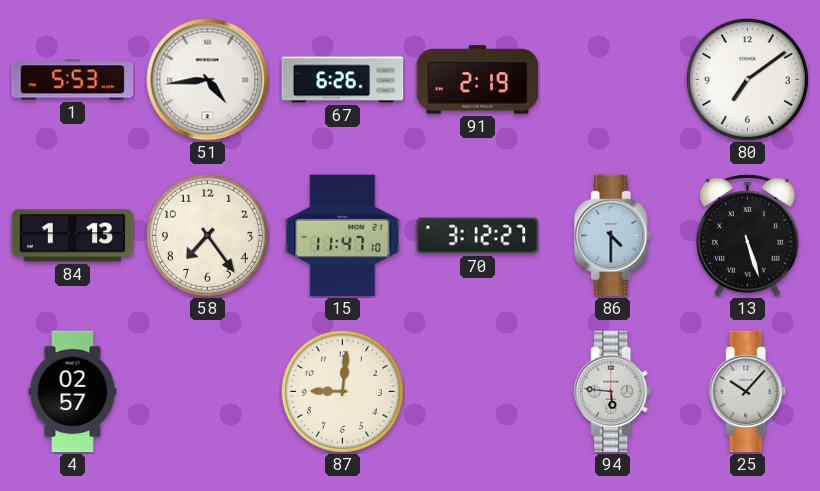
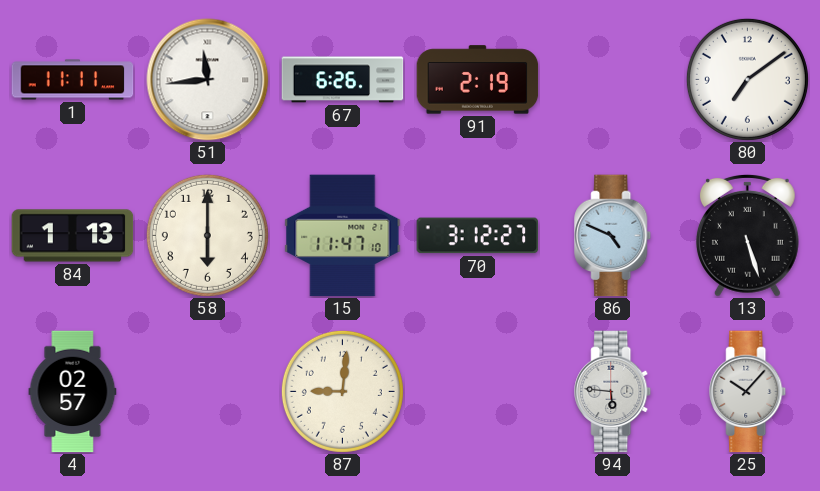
1: 5:53 -> 11:11 (73, 80)
51: 4:44 -> 11:44 (208, 80)
58: 7:24 -> 6:00 (207, 235)
86: 4:30 -> 4:49 (613, 236)
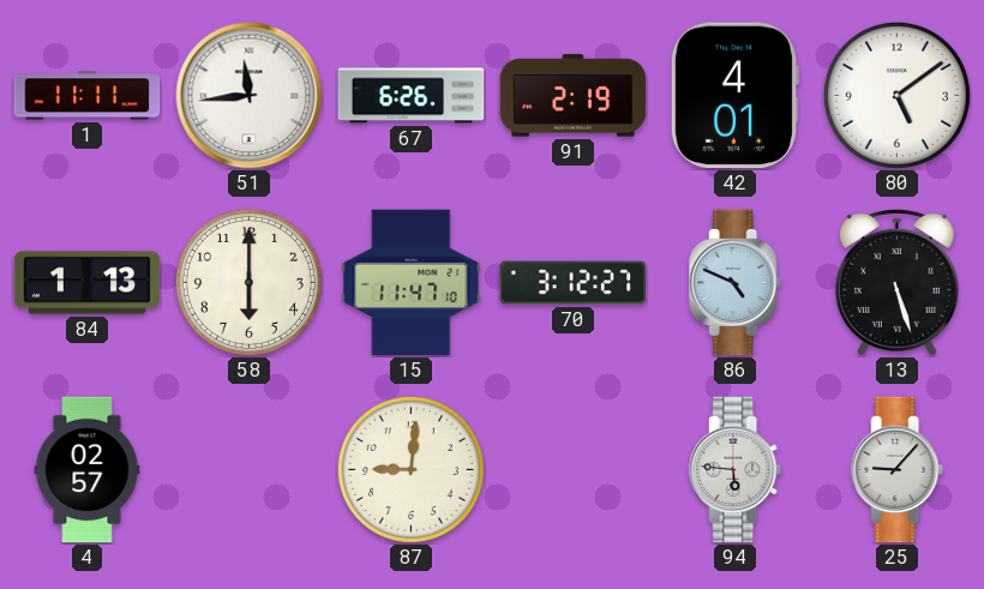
42: none -> 4:01 (733, 96)
80: 7:09 -> 5:09 (896, 95)
25: 10:07 -> 9:07 (898, 470)
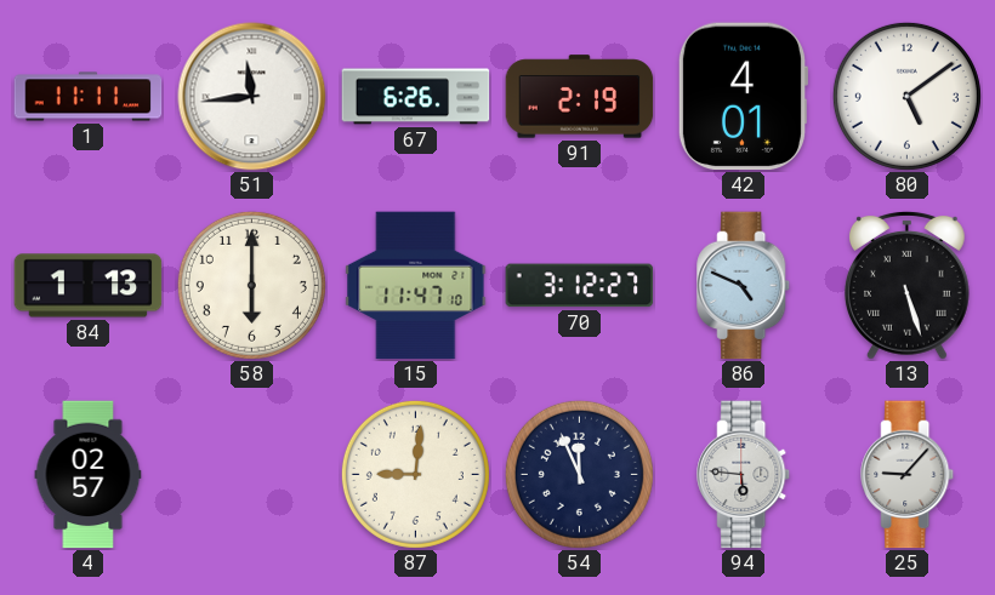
54: none -> 11:56 (579, 474)
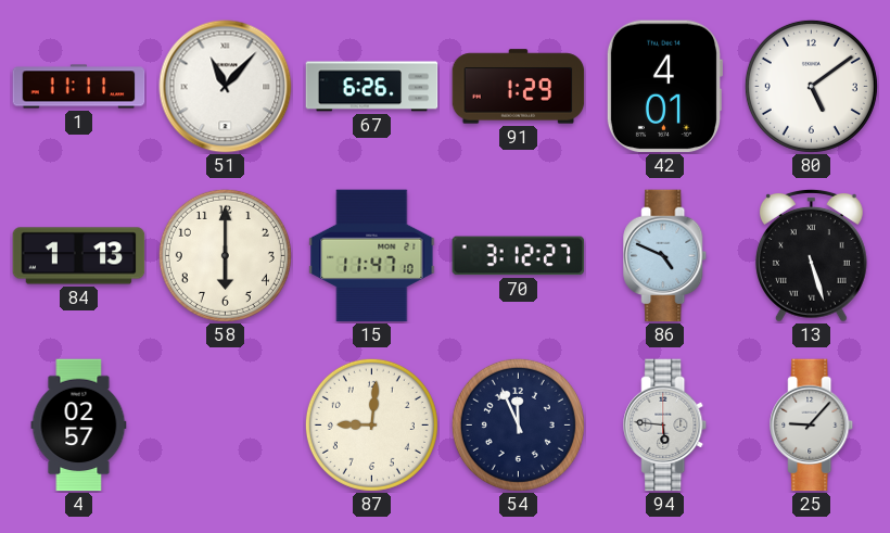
51: 11:44 -> 11:07 (226, 87)
91: 2:19 -> 1:29 (519, 87)
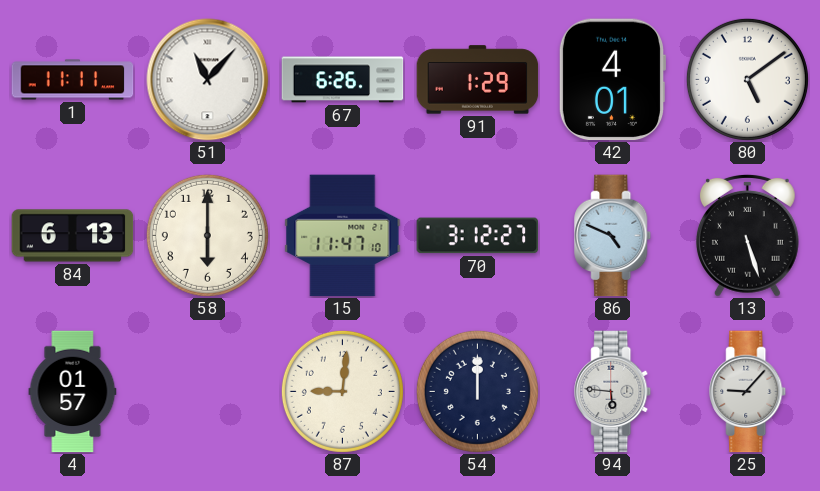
84: 1:13 -> 6:13 (73, 236)
4: 02:57 -> 01:57 (73, 392)
54: 11:56 -> 12:00 (477, 391)
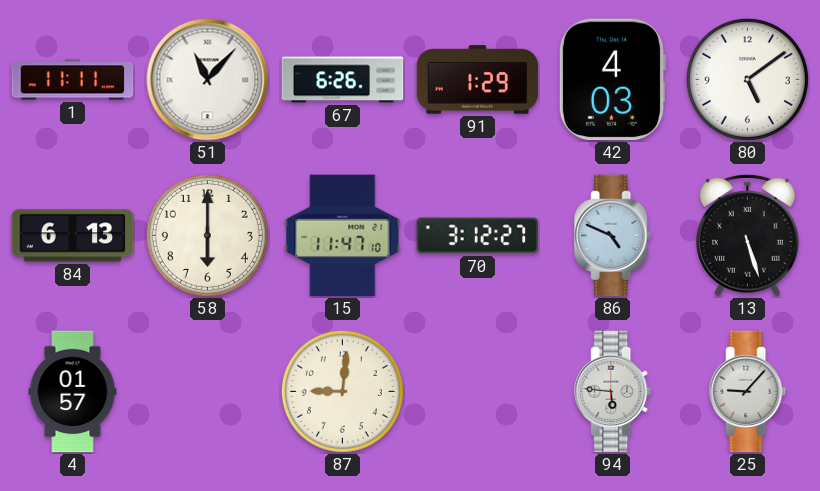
42: 4:01 -> 4:03 (611, 80)
54: 12:00 -> none (477, 391)
